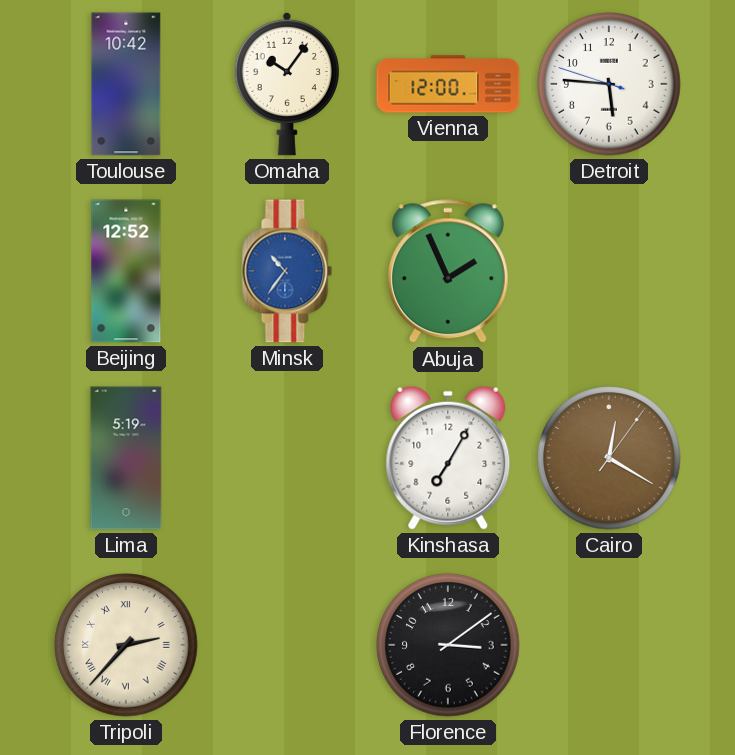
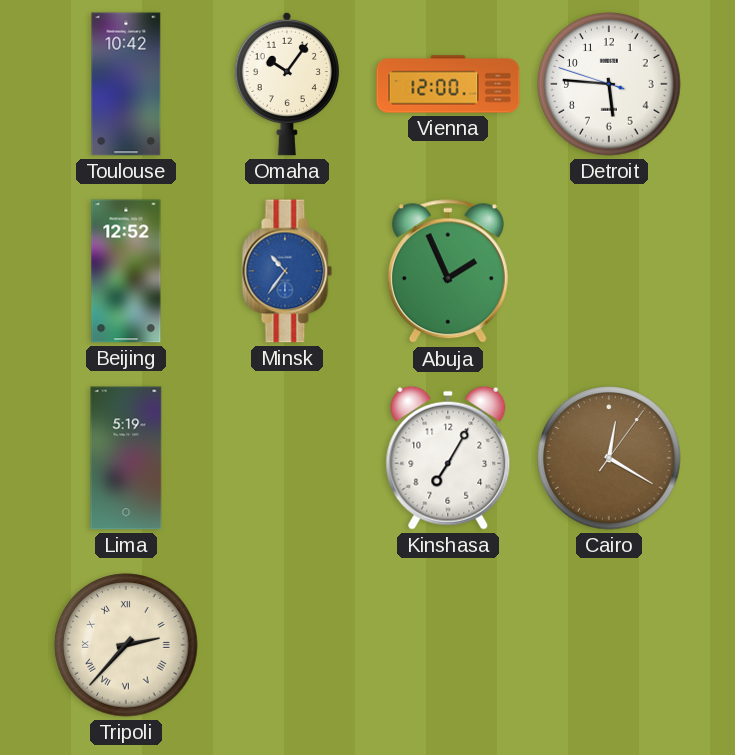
Florence: 3:09 -> none (448, 645)
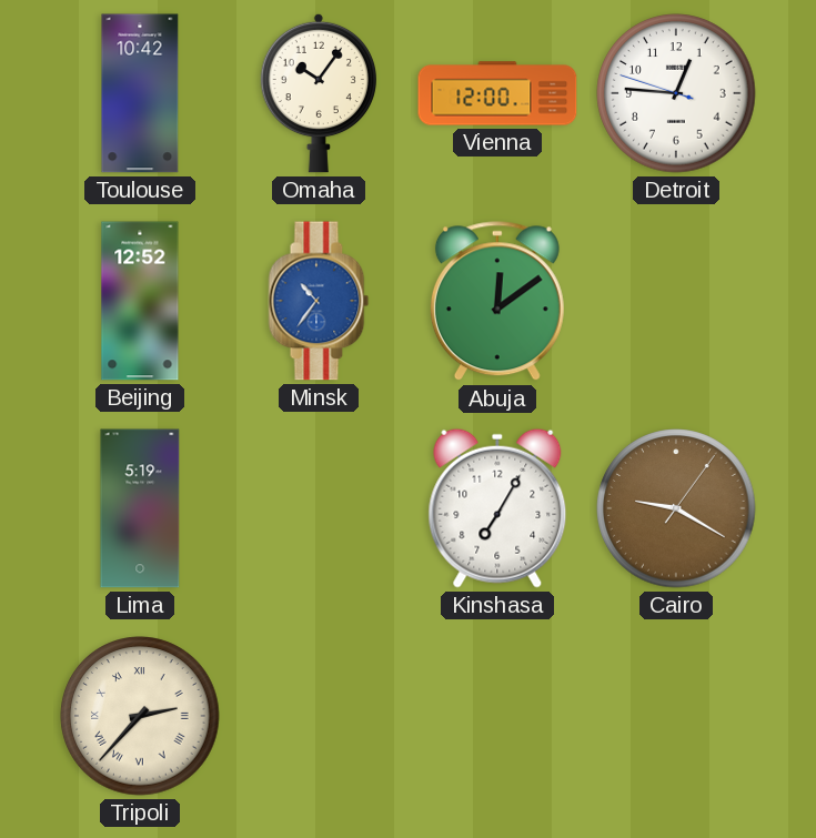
Detroit: 5:45 -> 12:45 (676, 93)
Abuja: 1:56 -> 12:09 (497, 302)
Cairo: 12:20 -> 9:20 (676, 508)
